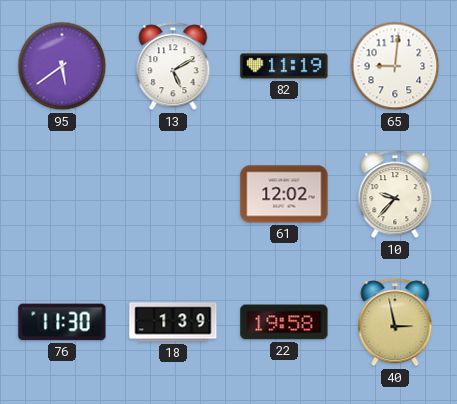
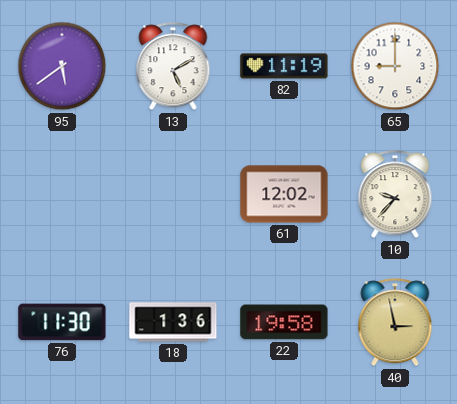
65: 9:01 -> 9:00 (395, 66)
18: 1:39 -> 1:36 (173, 322)
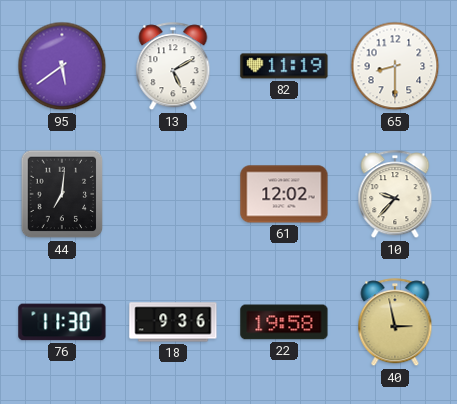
65: 9:00 -> 8:30 (395, 66)
44: none -> 7:01 (62, 194)
18: 1:36 -> 9:36 (173, 322)
